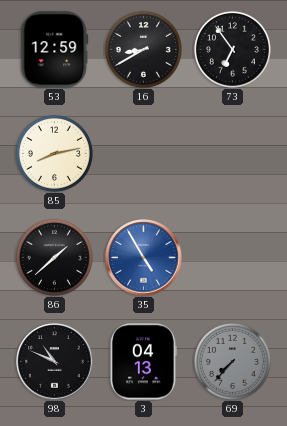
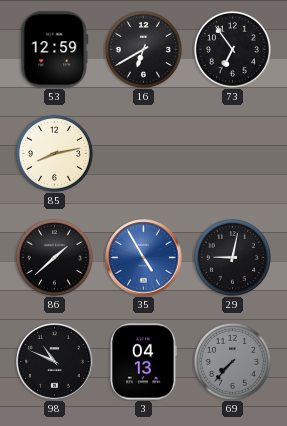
16: 8:40 -> 6:40 (143, 49)
29: none -> 9:02 (232, 257)
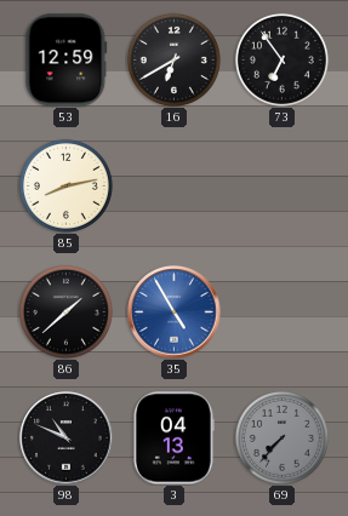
29: 9:02 -> none (232, 257)
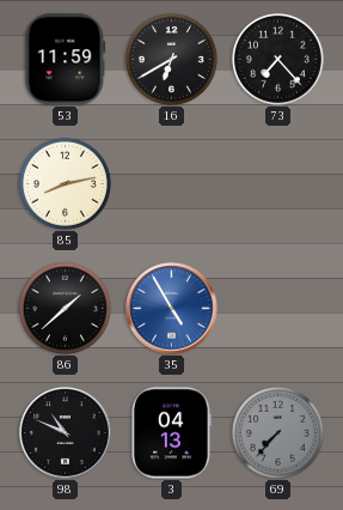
53: 12:59 -> 11:59 (66, 60)
73: 6:54 -> 7:23 (277, 59)
